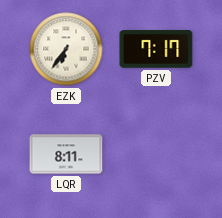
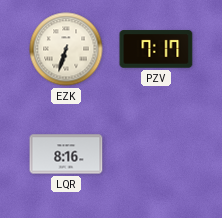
EZK: 6:36 -> 6:33 (66, 49)
LQR: 8:11 -> 8:16 (66, 154)
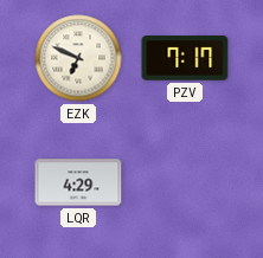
EZK: 6:33 -> 6:49 (78, 58)
LQR: 8:16 -> 4:29 (78, 182)
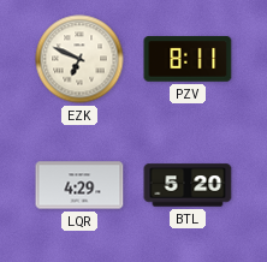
PZV: 7:17 -> 8:11 (188, 59)
BTL: none -> 5:20 (188, 185)
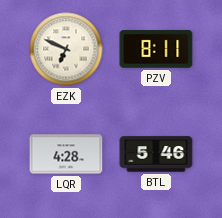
LQR: 4:29 -> 4:28 (66, 154)
BTL: 5:20 -> 5:46 (156, 154)
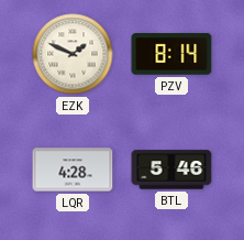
EZK: 6:49 -> 1:49 (73, 54)
PZV: 8:11 -> 8:14 (171, 54)
